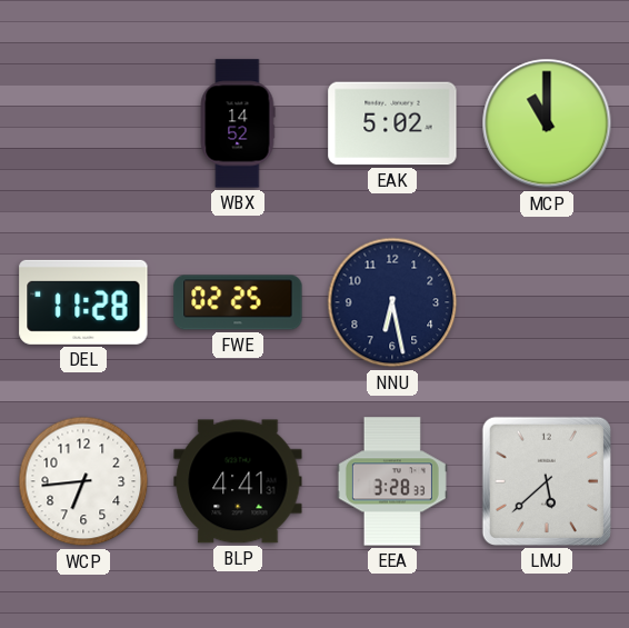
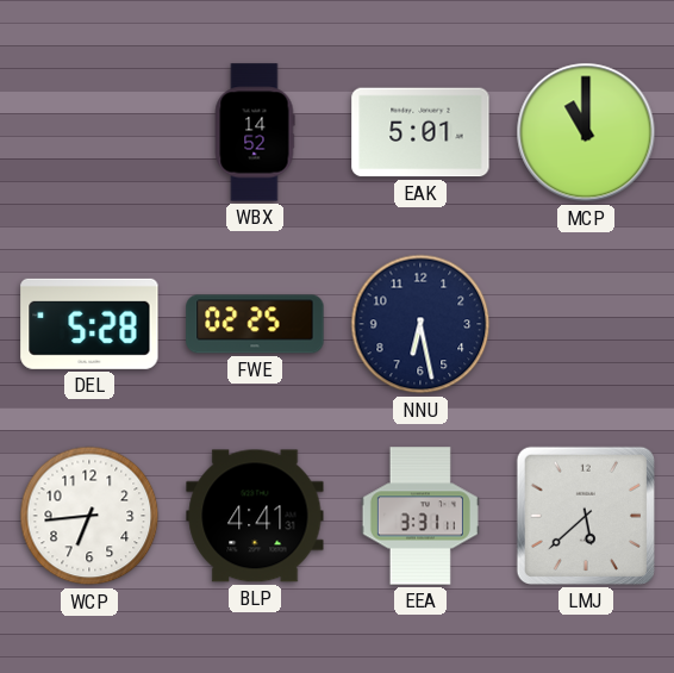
EAK: 5:02 -> 5:01 (420, 132)
DEL: 11:28 -> 5:28 (89, 324)
EEA: 3:28 -> 3:31 (420, 516)
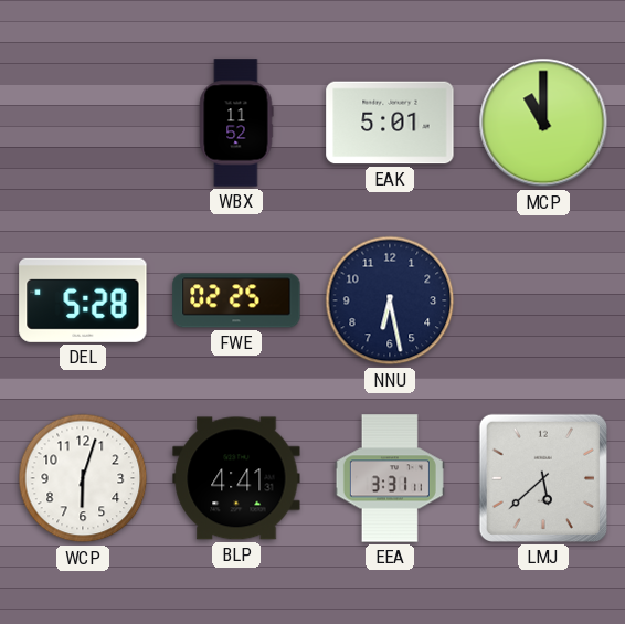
WBX: 14:52 -> 11:52 (236, 123)
WCP: 6:44 -> 6:03 (83, 478)
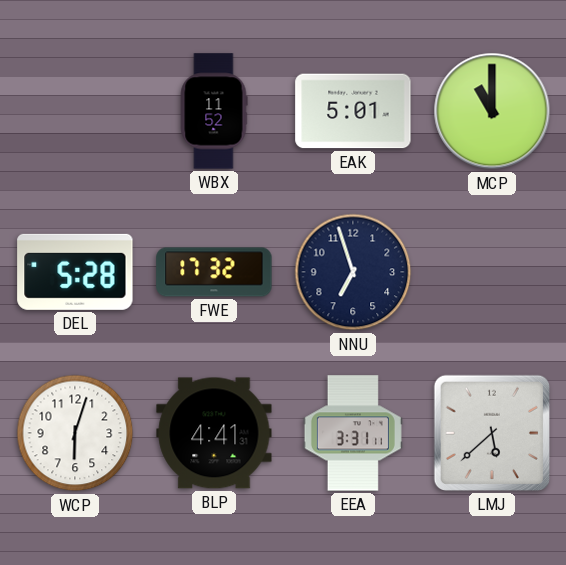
FWE: 02:25 -> 17:32 (214, 272)
NNU: 6:28 -> 6:57 (353, 272)
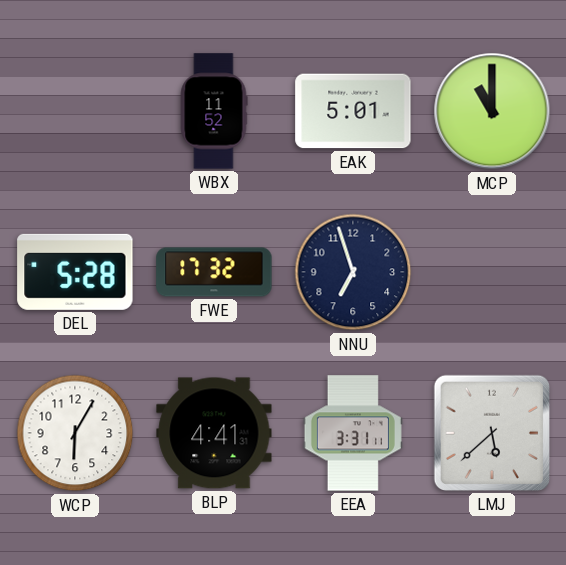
WCP: 6:03 -> 6:05 (75, 433)
